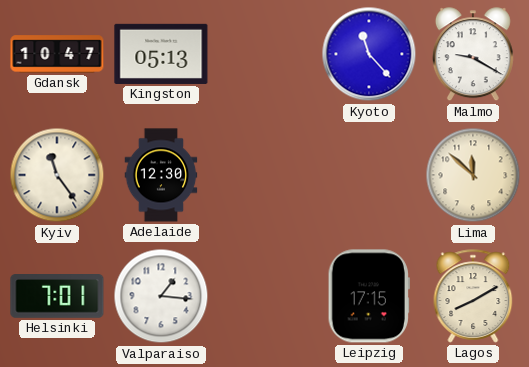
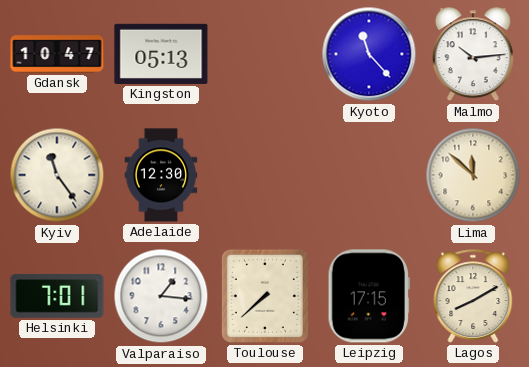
Malmo: 9:20 -> 10:14 (473, 55)
Toulouse: none -> 7:38 (265, 296)
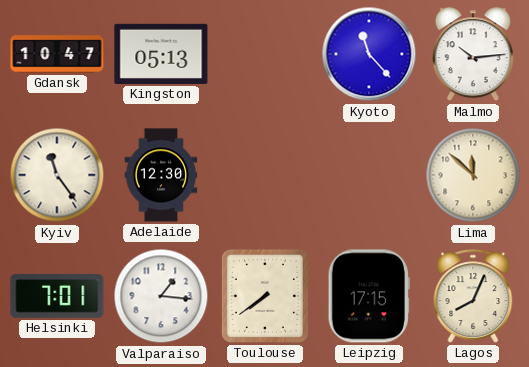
Toulouse: 7:38 -> 7:39 (265, 296)
Lagos: 8:10 -> 8:04 (473, 296)
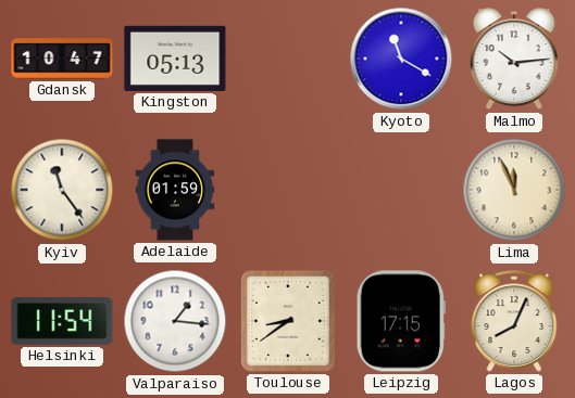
Kyoto: 11:23 -> 11:20 (401, 59)
Adelaide: 12:30 -> 01:59 (175, 190)
Lima: 11:52 -> 11:56 (514, 190)
Helsinki: 7:01 -> 11:54 (62, 322)
Toulouse: 7:39 -> 8:39 (288, 321)
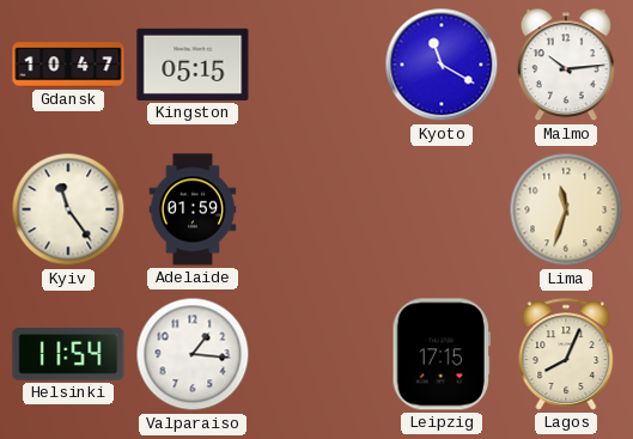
Kingston: 05:13 -> 05:15 (193, 65)
Lima: 11:56 -> 11:33 (566, 209)
Toulouse: 8:39 -> none (288, 321)
